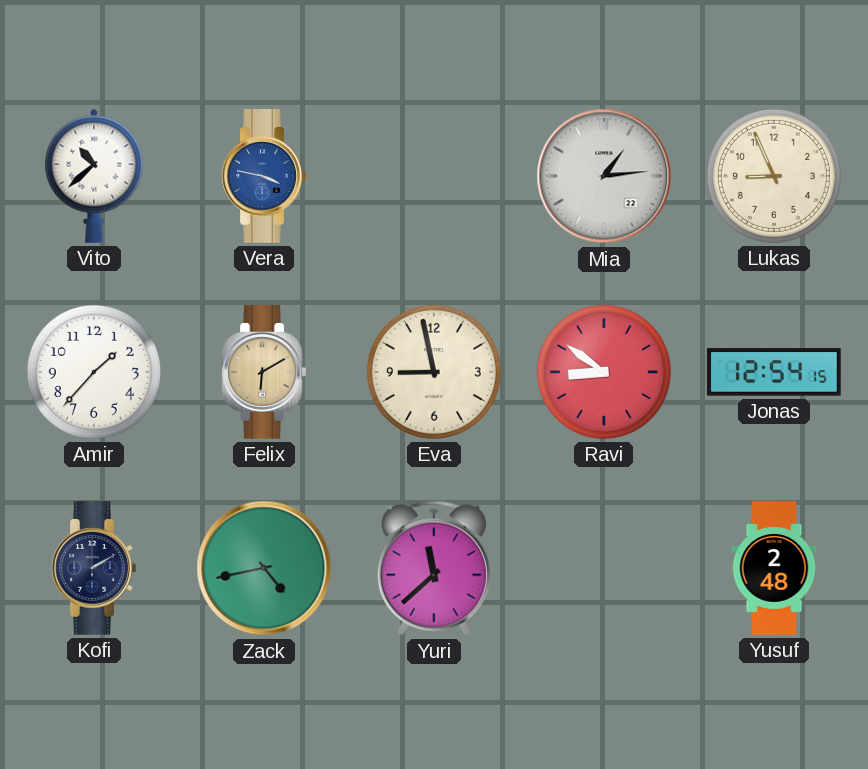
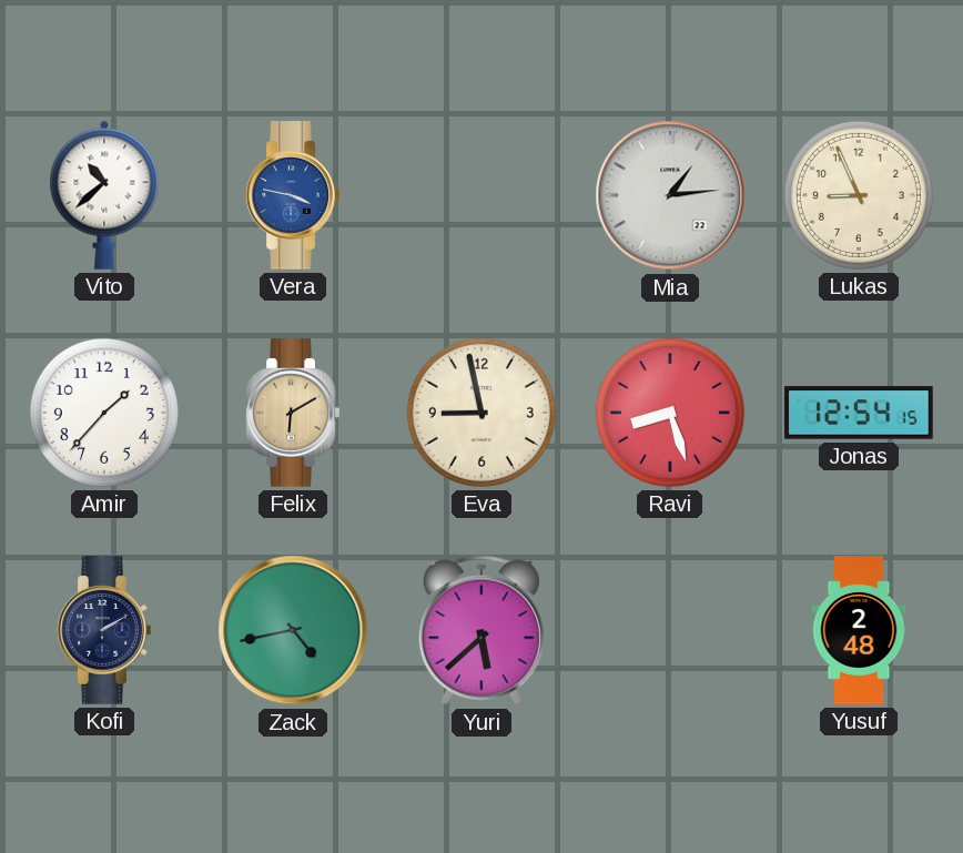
Ravi: 8:51 -> 8:27 (670, 413)
Yuri: 11:38 -> 5:38 (481, 630)
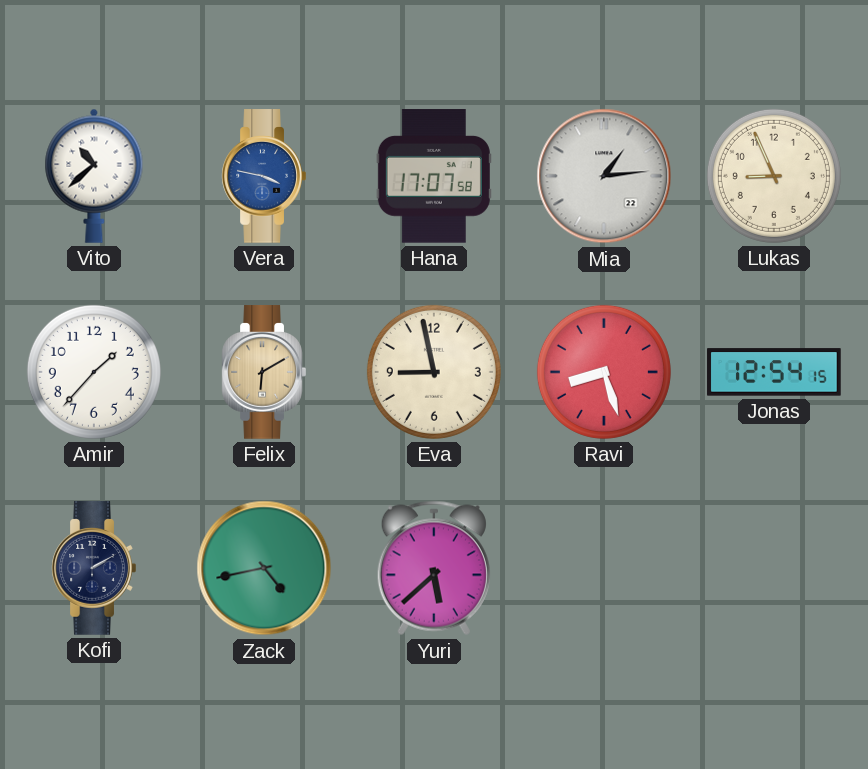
Hana: none -> 17:07 (434, 176)
Yusuf: 2:48 -> none (859, 630)
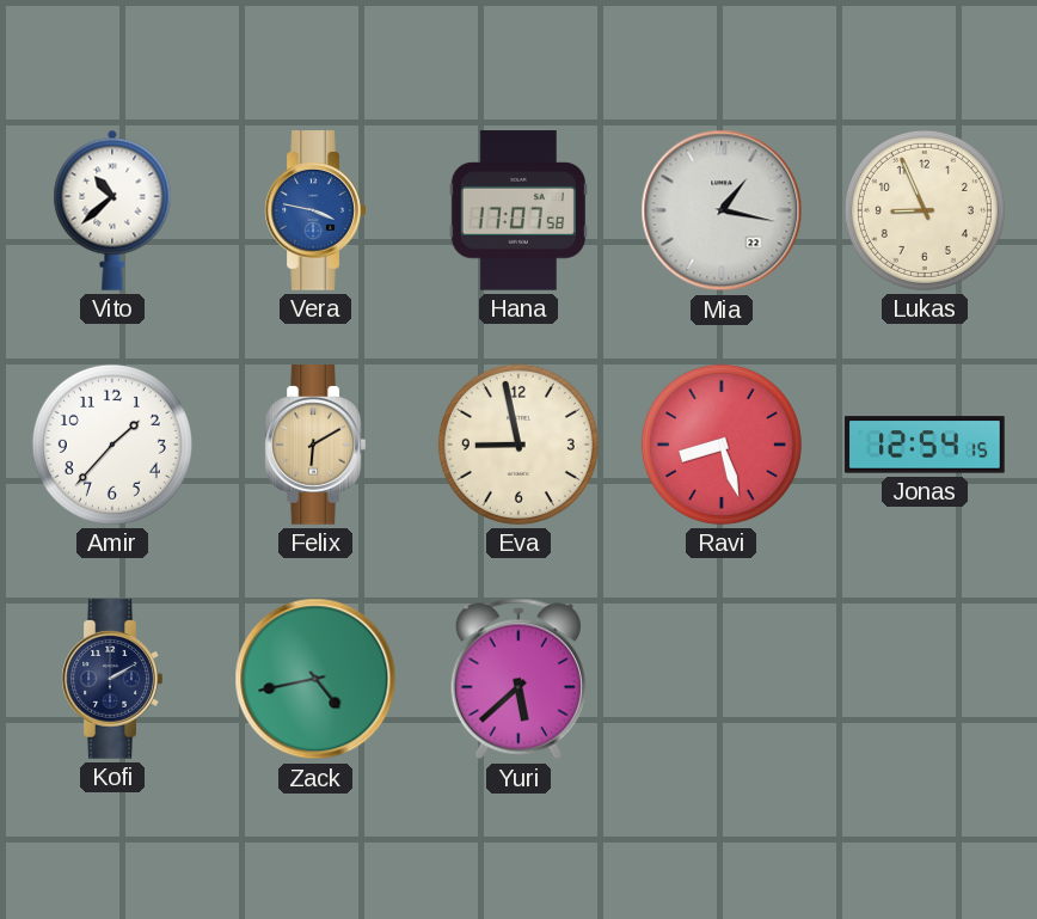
Mia: 1:14 -> 1:17 (722, 210)
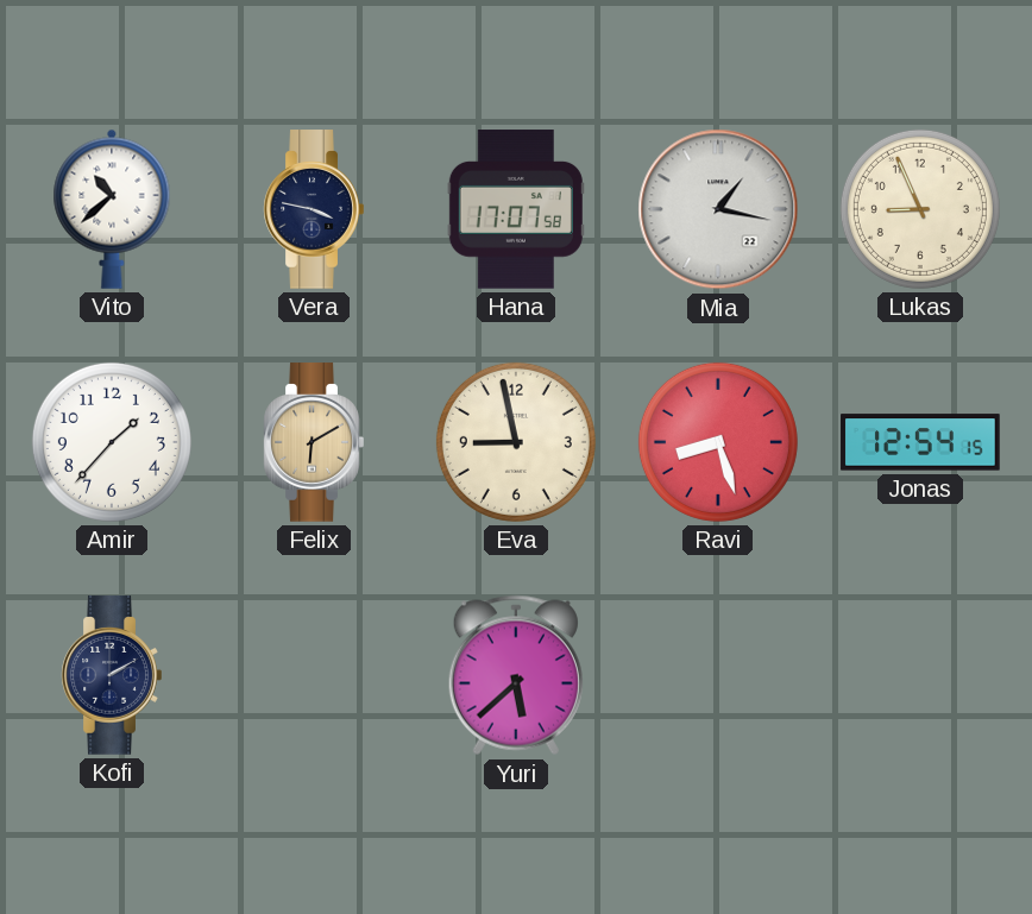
Vera dial: blue -> navy (314, 209)
Zack: 4:43 -> none (315, 679)
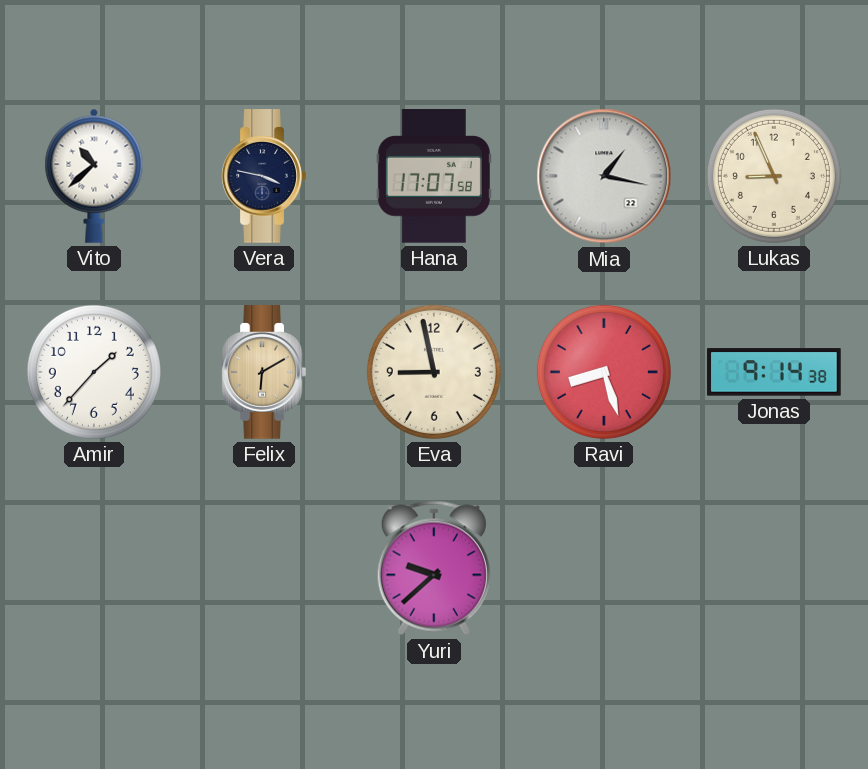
Jonas: 12:54 -> 9:14 (774, 372)
Kofi: 2:10 -> none (112, 675)
Yuri: 5:38 -> 9:38 (434, 568)
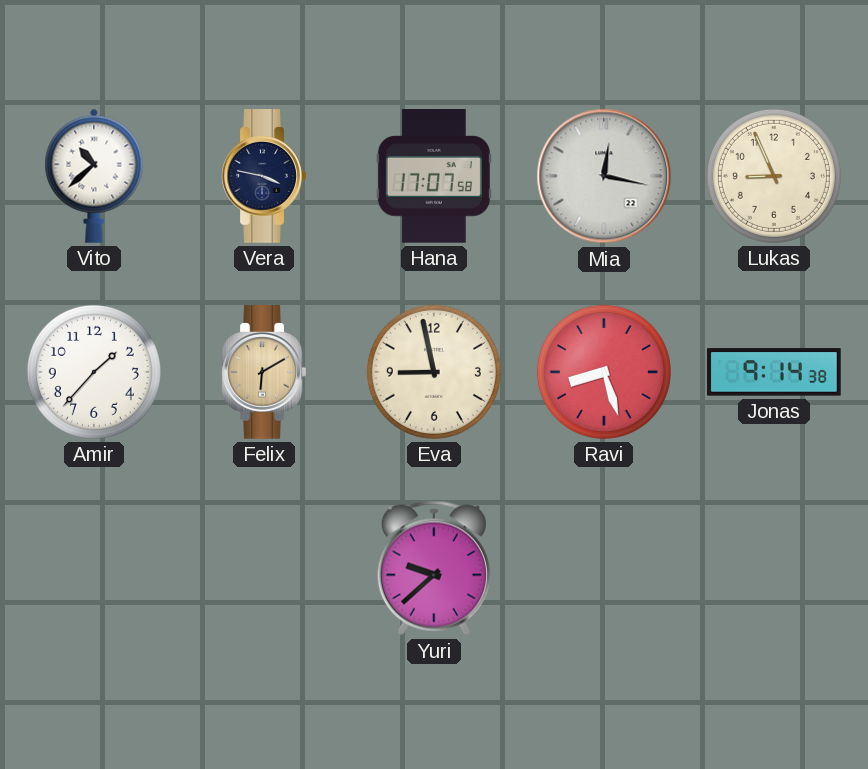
Mia: 1:17 -> 12:17 (604, 176)
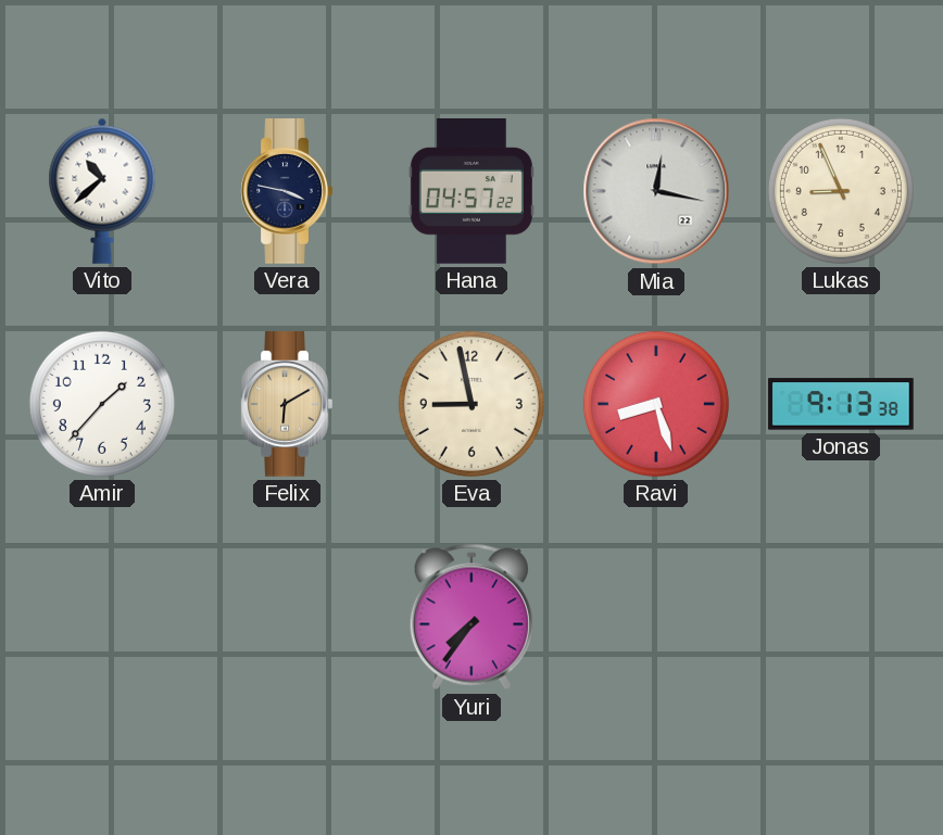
Hana: 17:07 -> 04:57 (471, 191)
Jonas: 9:14 -> 9:13 (841, 404)
Yuri: 9:38 -> 7:36 (471, 617)
